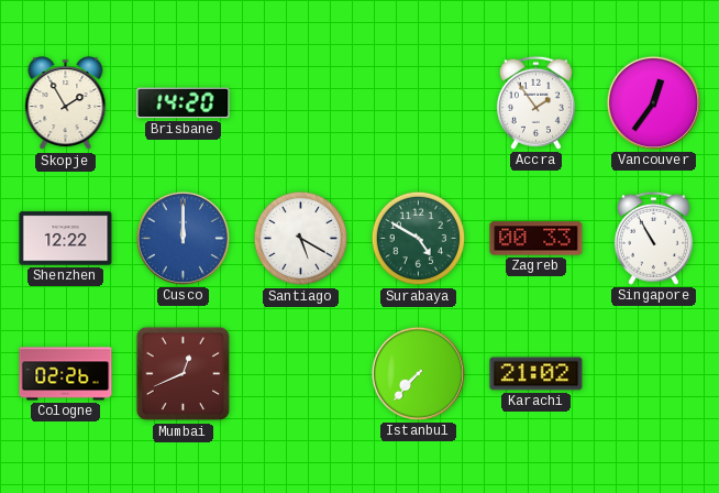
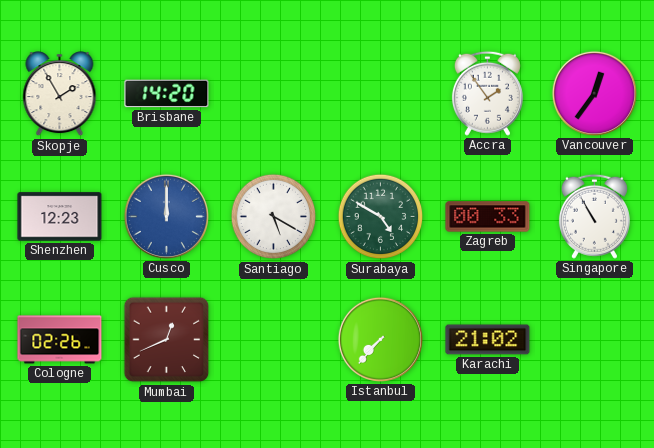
Shenzhen: 12:22 -> 12:23 (60, 217)
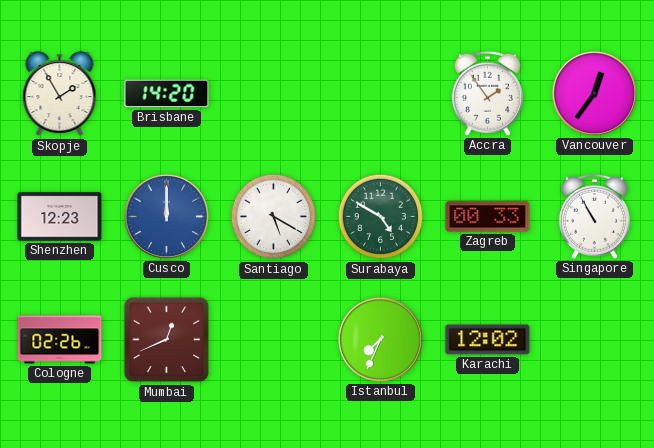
Istanbul: 7:37 -> 7:34 (380, 339)
Karachi: 21:02 -> 12:02 (488, 340)
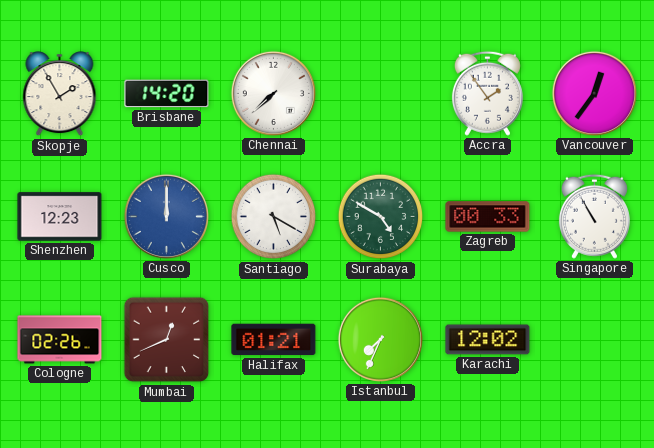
Chennai: none -> 7:38 (273, 93)
Halifax: none -> 01:21 (274, 340)
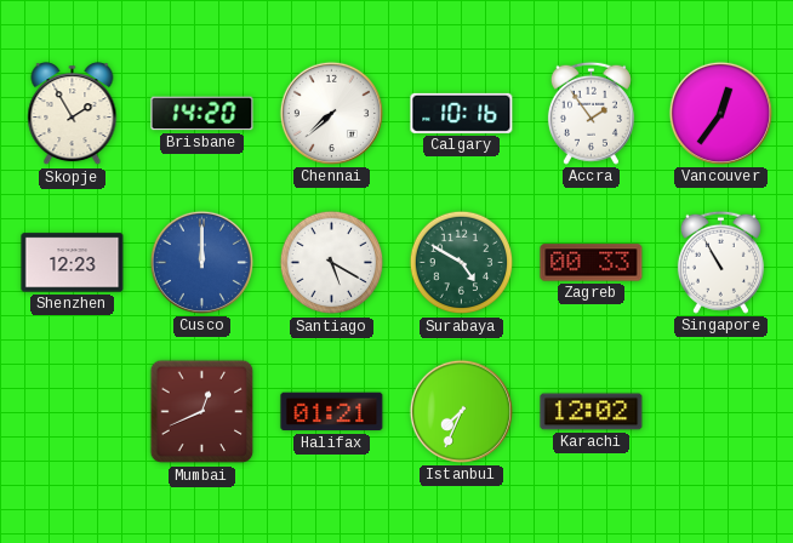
Calgary: none -> 10:16 (462, 113)
Cologne: 02:26 -> none (60, 340)
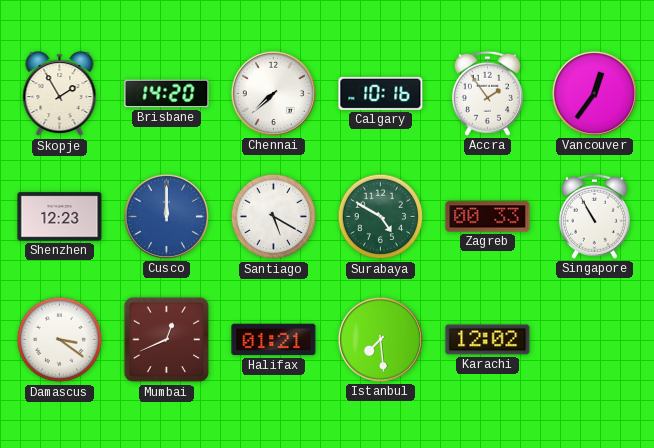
Damascus: none -> 3:21 (60, 340)
Istanbul: 7:34 -> 7:29 (380, 339)
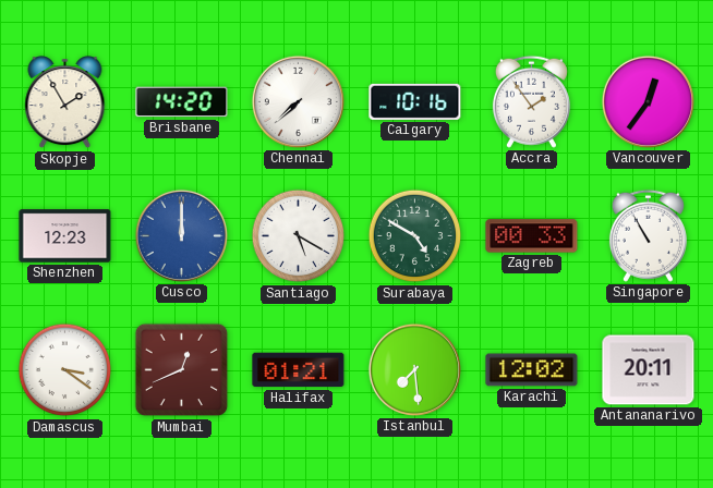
Antananarivo: none -> 20:11 (649, 370)
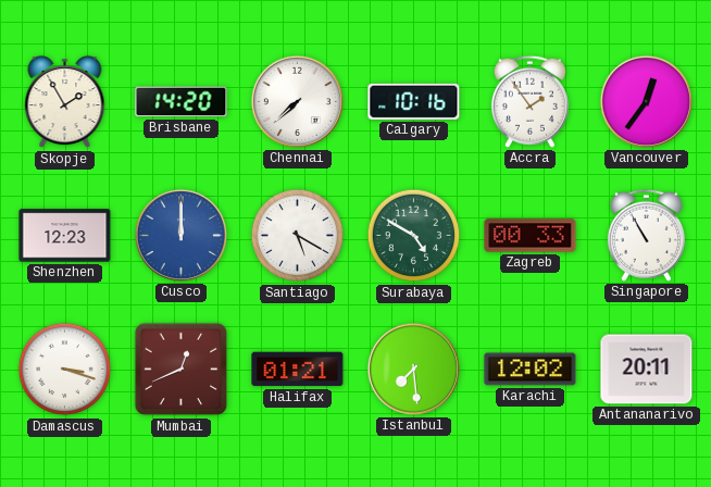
Damascus: 3:21 -> 3:18 (65, 370)
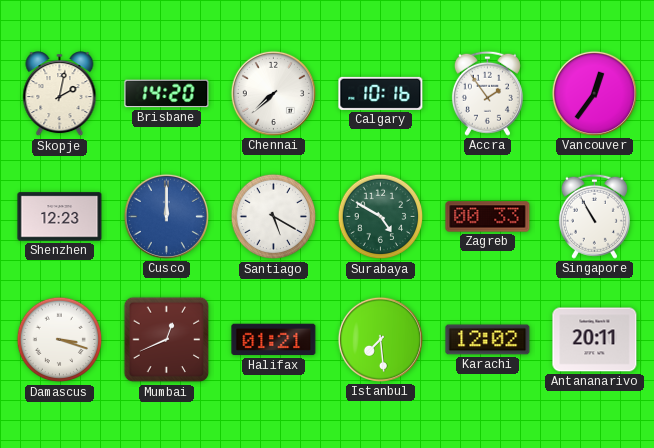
Skopje: 1:55 -> 2:02 (60, 94)
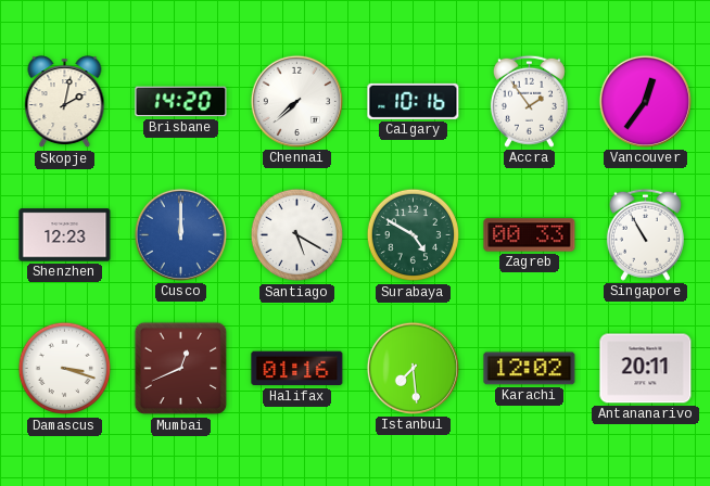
Halifax: 01:21 -> 01:16 (297, 369)
